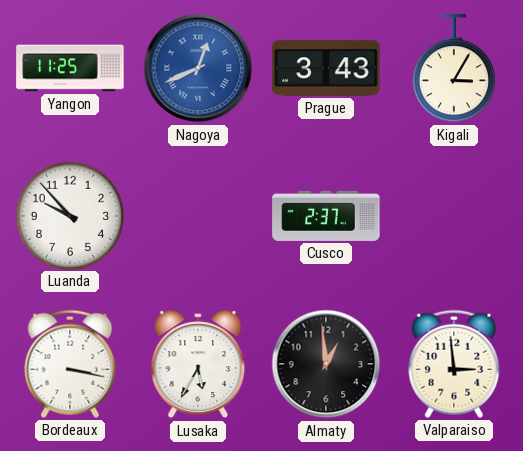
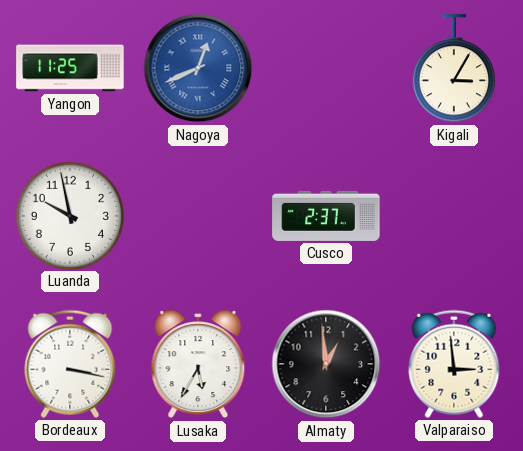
Prague: 3:43 -> none (326, 68)
Luanda: 9:53 -> 9:58 (69, 215)
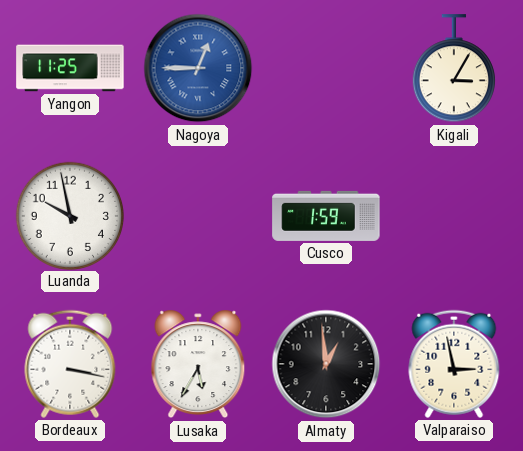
Nagoya: 12:41 -> 12:45 (198, 68)
Cusco: 2:37 -> 1:59 (326, 216)
Valparaiso: 2:59 -> 2:58 (454, 364)
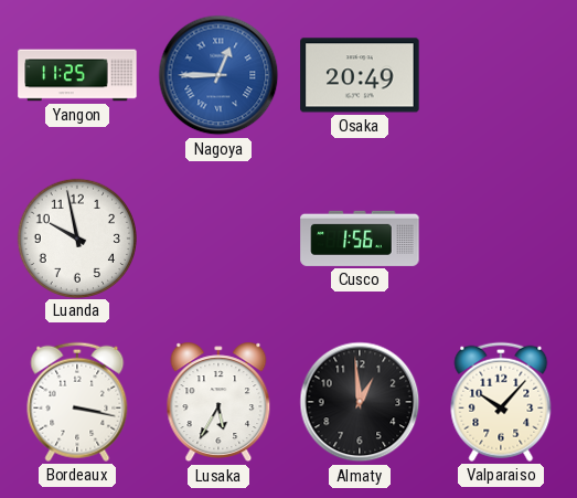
Osaka: none -> 20:49 (360, 75)
Kigali: 3:05 -> none (454, 69)
Cusco: 1:59 -> 1:56 (360, 239)
Valparaiso: 2:58 -> 10:07 (501, 402)
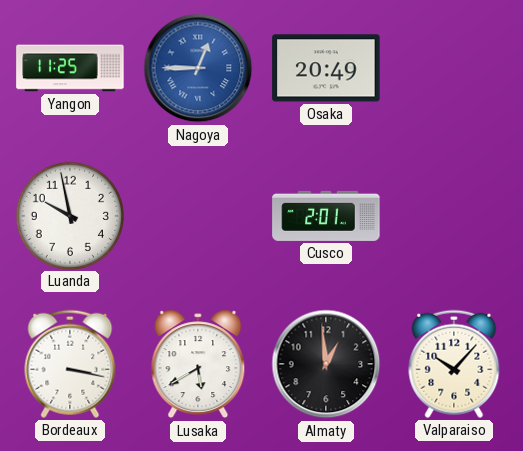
Cusco: 1:56 -> 2:01 (326, 216)
Lusaka: 5:35 -> 5:40 (198, 364)
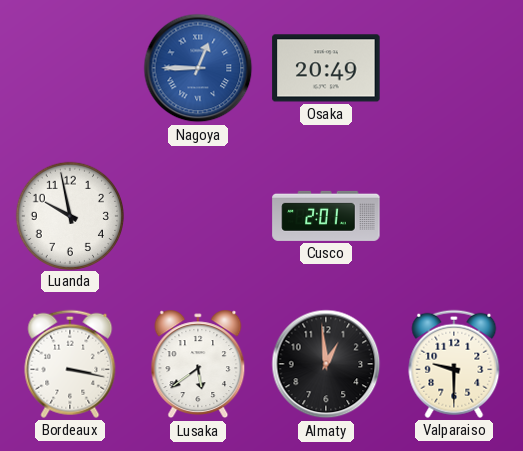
Yangon: 11:25 -> none (70, 68)
Lusaka: 5:40 -> 5:39 (198, 364)
Valparaiso: 10:07 -> 9:30 (454, 364)
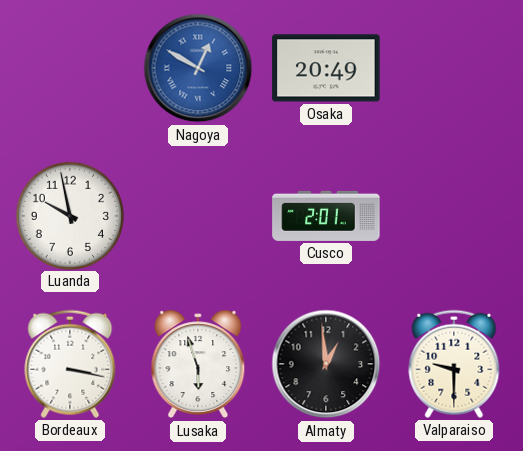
Nagoya: 12:45 -> 12:50 (198, 68)
Lusaka: 5:39 -> 5:57 (198, 364)
